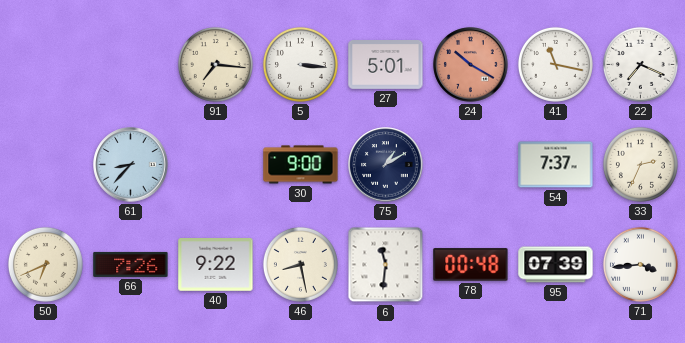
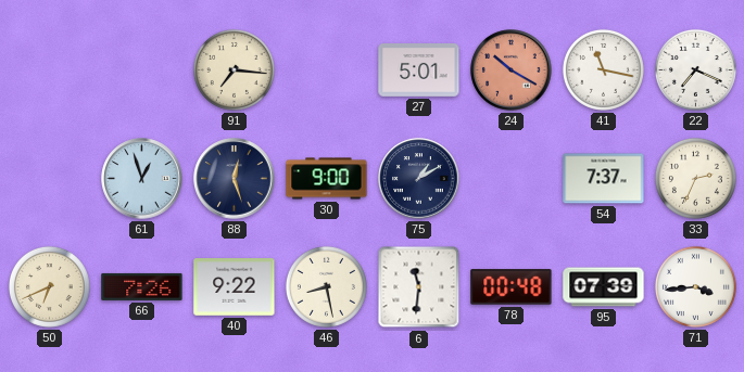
5: 3:16 -> none (300, 64)
61: 8:37 -> 12:57 (142, 179)
88: none -> 12:27 (235, 179)
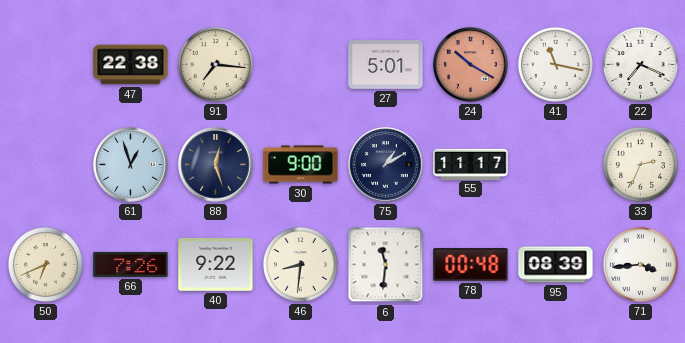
47: none -> 22:38 (131, 65)
55: none -> 11:17 (471, 164)
54: 7:37 -> none (604, 179)
46: 8:28 -> 8:31 (300, 264)
95: 07:39 -> 08:39 (556, 265)
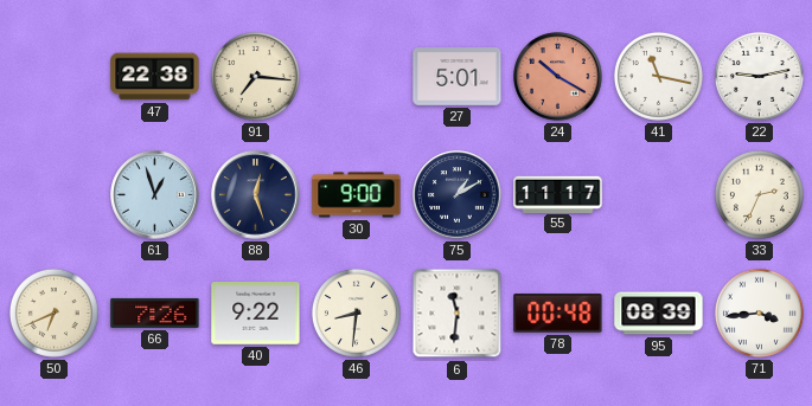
22: 7:19 -> 9:13 (759, 76)
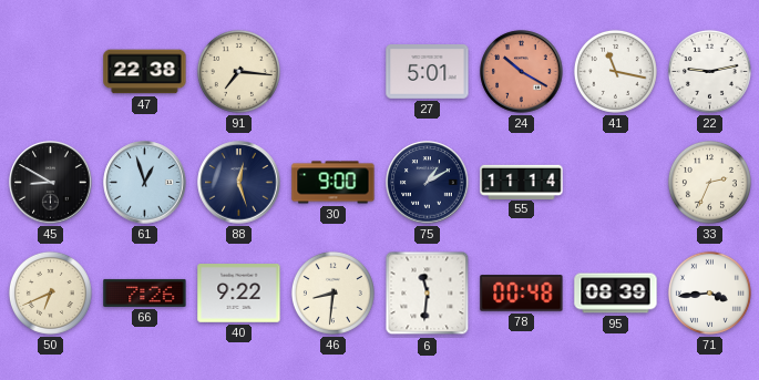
45: none -> 8:50 (51, 183)
55: 11:17 -> 11:14 (522, 182)
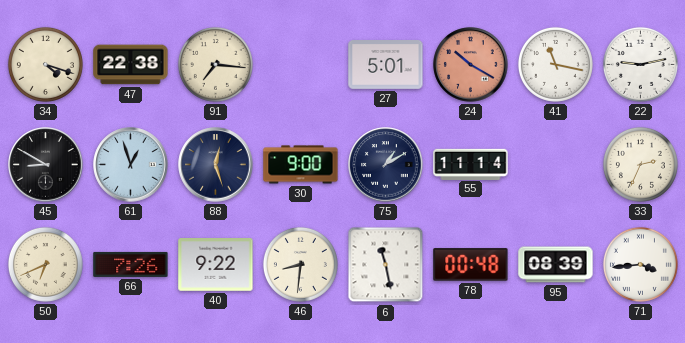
34: none -> 4:18 (45, 64)
6: 11:31 -> 11:28 (386, 265)
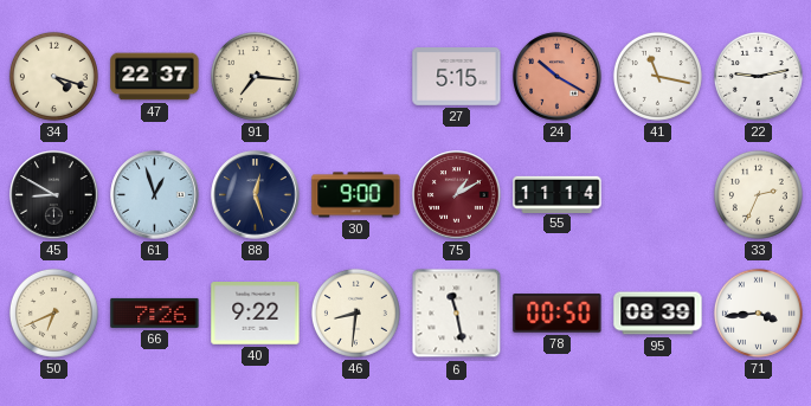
47: 22:38 -> 22:37 (155, 77)
27: 5:01 -> 5:15 (457, 77)
75 dial: navy -> burgundy (457, 195)
78: 00:48 -> 00:50 (558, 314)
